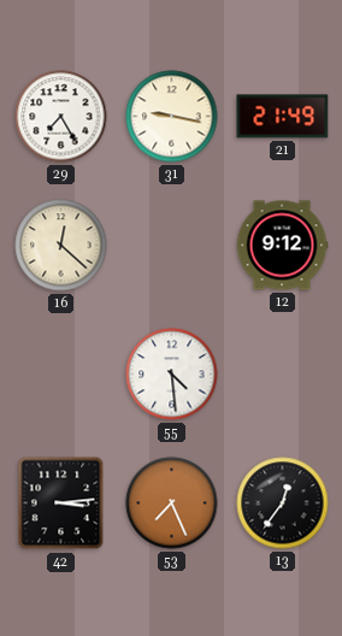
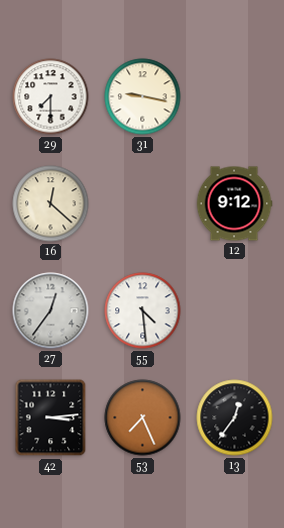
29: 7:25 -> 7:30 (51, 97)
21: 21:49 -> none (283, 117)
27: none -> 12:36 (51, 311)
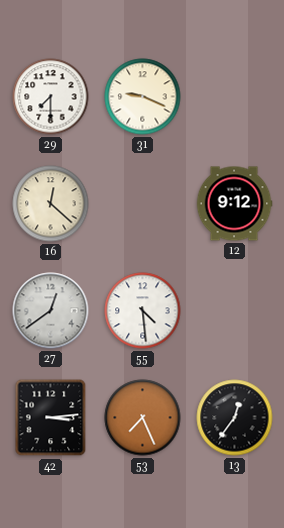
31: 9:17 -> 9:19 (143, 97)
27: 12:36 -> 12:39 (51, 311)
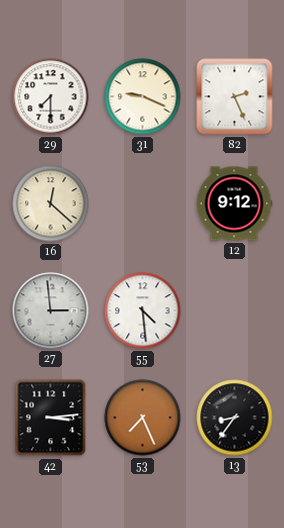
82: none -> 2:26 (235, 97)
27: 12:39 -> 2:59 (51, 311)
13: 12:36 -> 8:36 (235, 418)
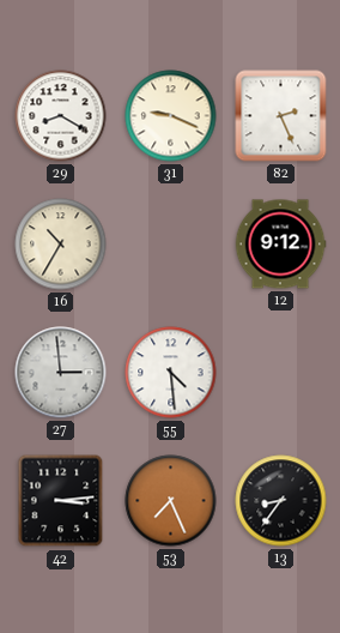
29: 7:30 -> 8:20 (61, 116)
16: 12:22 -> 10:35 (61, 245)
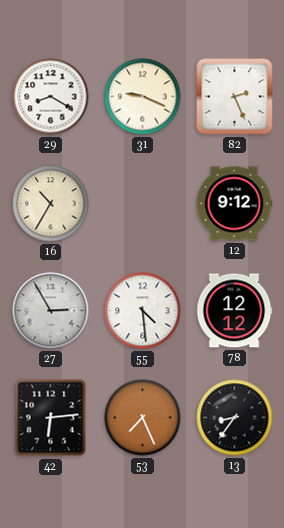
27: 2:59 -> 2:55 (51, 311)
78: none -> 12:12 (234, 311)
42: 3:14 -> 6:14 (51, 418)
